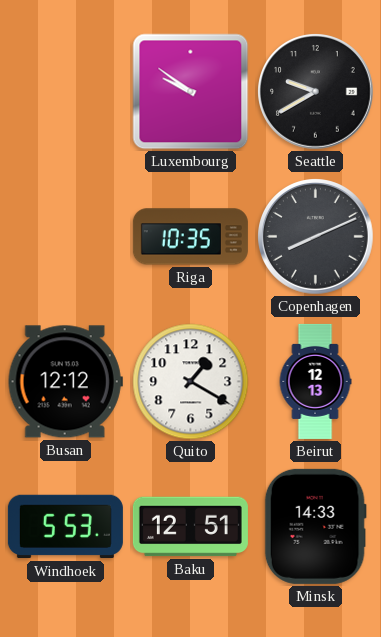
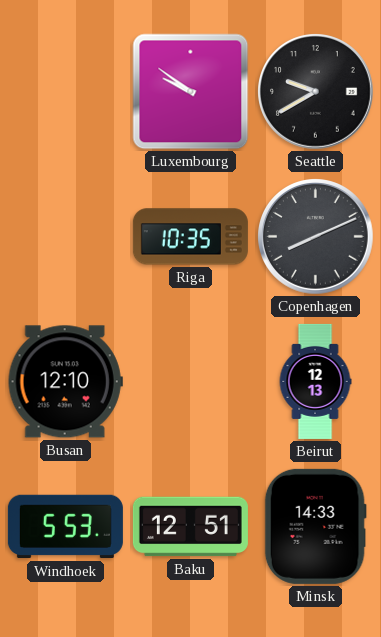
Busan: 12:12 -> 12:10 (65, 382)
Quito: 1:20 -> none (191, 382)
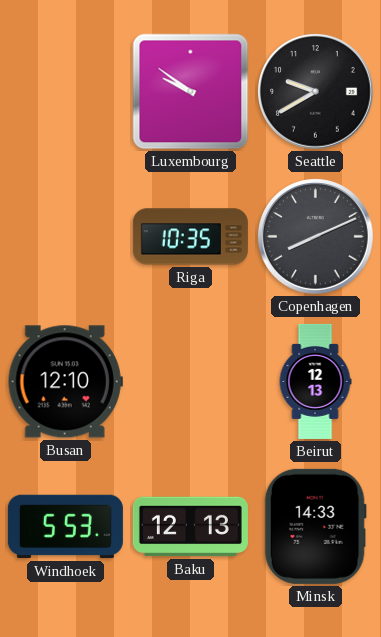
Baku: 12:51 -> 12:13 (190, 527)
